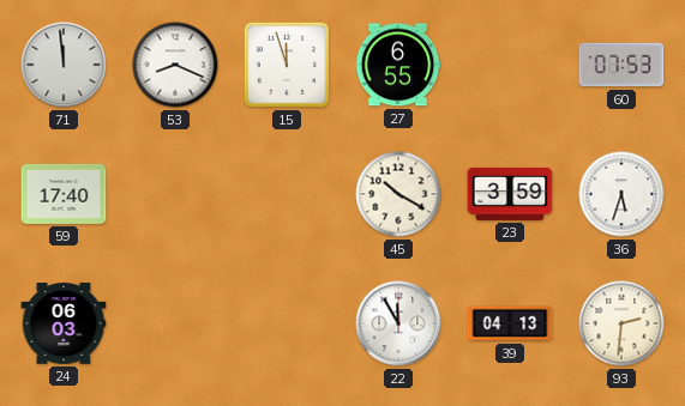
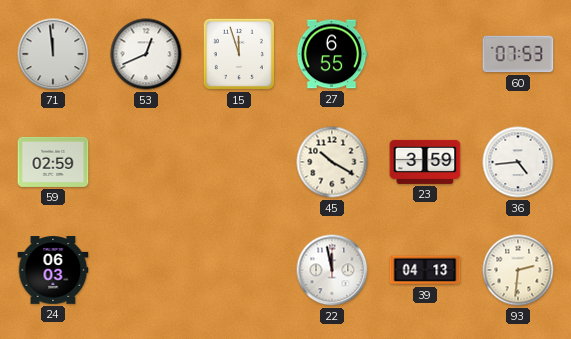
53: 8:19 -> 12:41 (146, 54)
59: 17:40 -> 02:59 (53, 162)
36: 5:33 -> 4:44 (518, 162)
22: 11:55 -> 11:58 (332, 270)
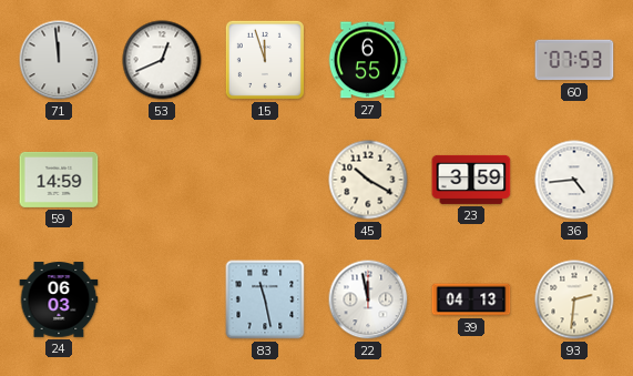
59: 02:59 -> 14:59 (59, 180)
83: none -> 11:28 (265, 299)
